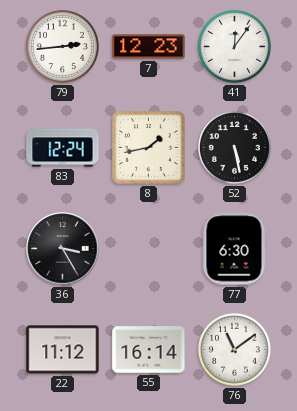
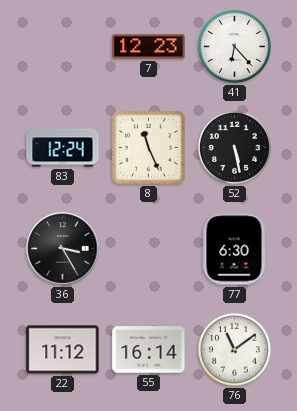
79: 2:44 -> none (62, 46)
41: 12:06 -> 6:23 (234, 46)
8: 1:43 -> 11:26 (149, 148)
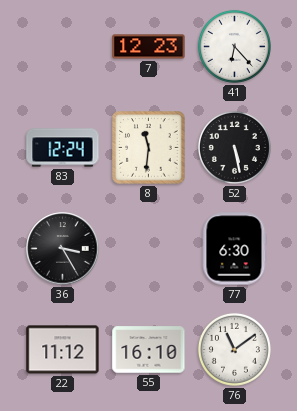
8: 11:26 -> 11:31 (149, 148)
55: 16:14 -> 16:10 (149, 350)
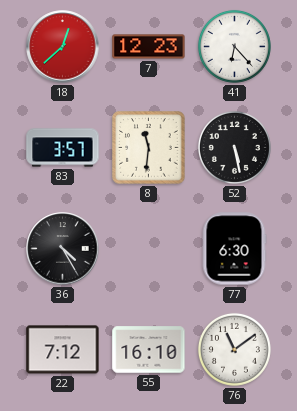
18: none -> 12:38 (63, 47)
83: 12:24 -> 3:57 (63, 148)
36: 3:25 -> 4:25 (63, 249)
22: 11:12 -> 7:12 (63, 350)
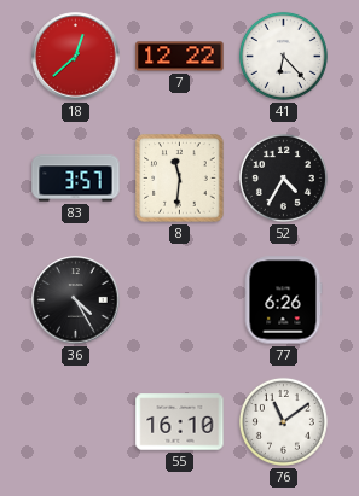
7: 12:23 -> 12:22 (180, 57)
52: 5:28 -> 4:35 (283, 177)
77: 6:30 -> 6:26 (283, 300)
22: 7:12 -> none (63, 350)
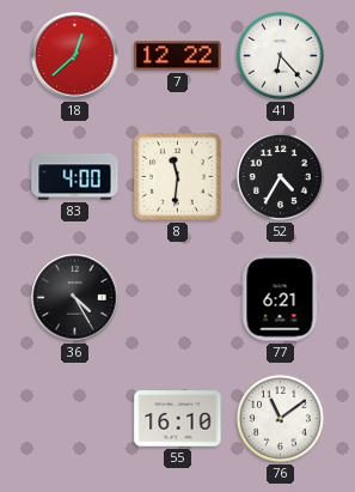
83: 3:57 -> 4:00 (75, 177)
77: 6:26 -> 6:21 (280, 298)
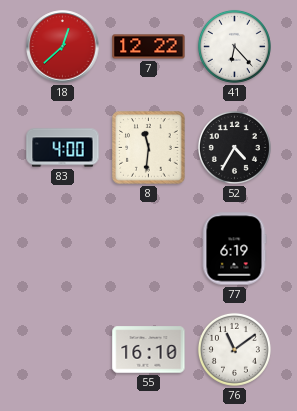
36: 4:25 -> none (75, 298)
77: 6:21 -> 6:19 (234, 249)
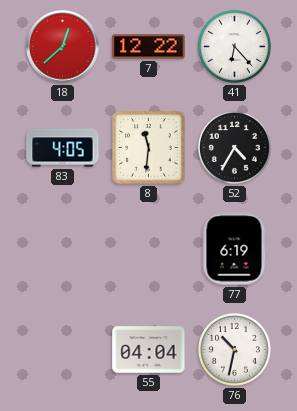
83: 4:00 -> 4:05 (63, 148)
55: 16:10 -> 04:04 (149, 350)
76: 11:09 -> 10:32 (234, 349)
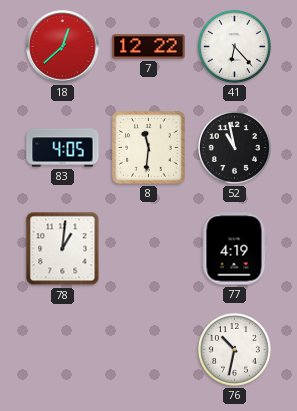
52: 4:35 -> 10:58 (234, 147)
78: none -> 1:01 (63, 249)
77: 6:19 -> 4:19 (234, 249)
55: 04:04 -> none (149, 350)
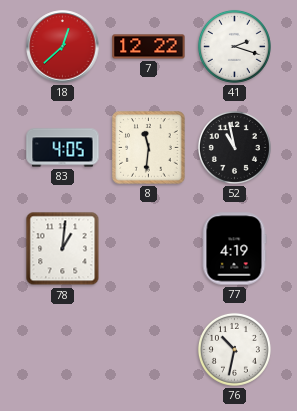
41: 6:23 -> 2:18 (234, 46)
